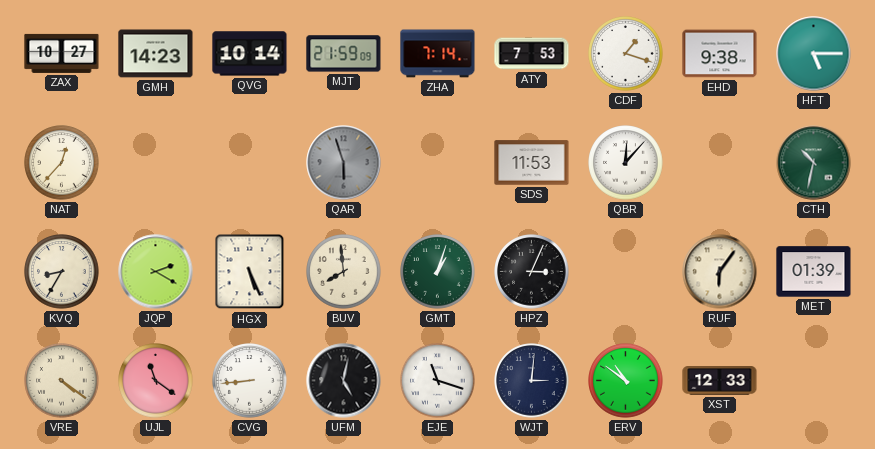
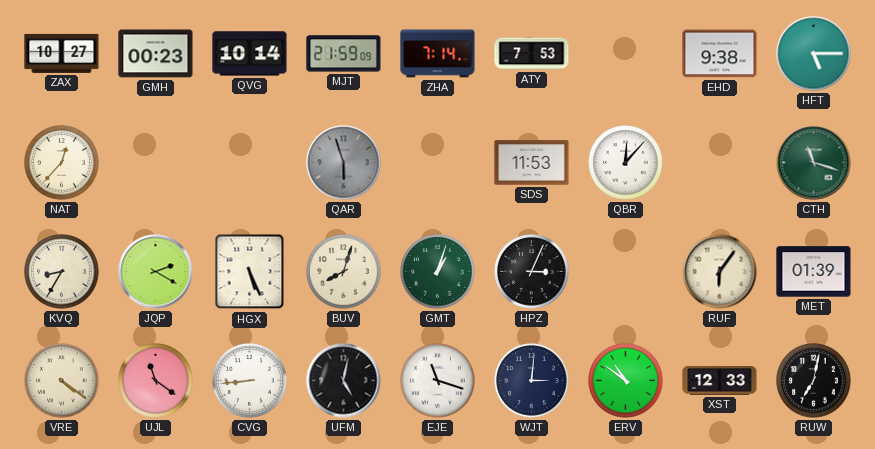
GMH: 14:23 -> 00:23 (156, 54)
CDF: 1:18 -> none (626, 54)
CTH: 10:32 -> 11:18 (814, 163)
BUV: 7:59 -> 8:03 (344, 272)
RUW: none -> 7:02 (814, 381)
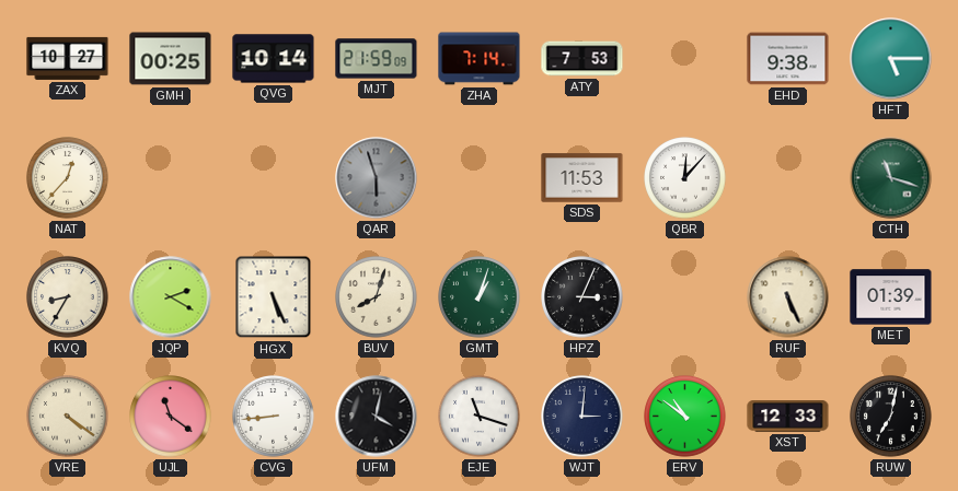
GMH: 00:23 -> 00:25 (171, 59)
RUF: 6:06 -> 5:26 (788, 297)
UFM: 5:02 -> 4:02 (377, 417)
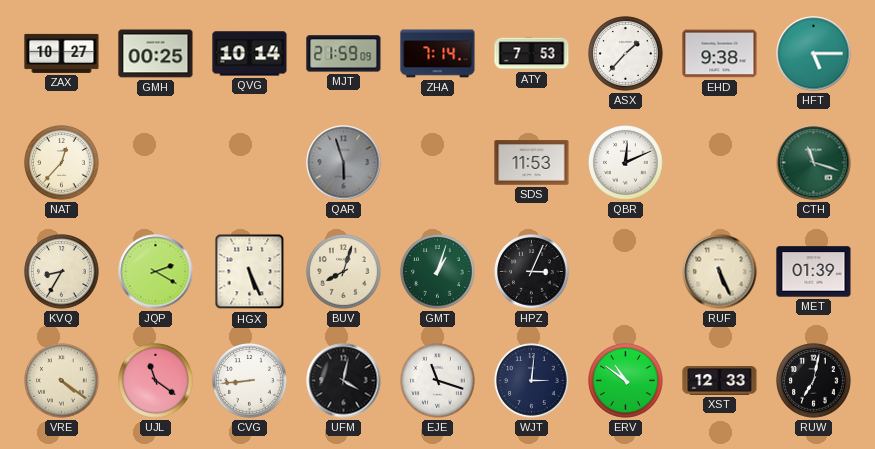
ASX: none -> 1:37 (626, 54)
QBR: 12:07 -> 12:11 (626, 163)
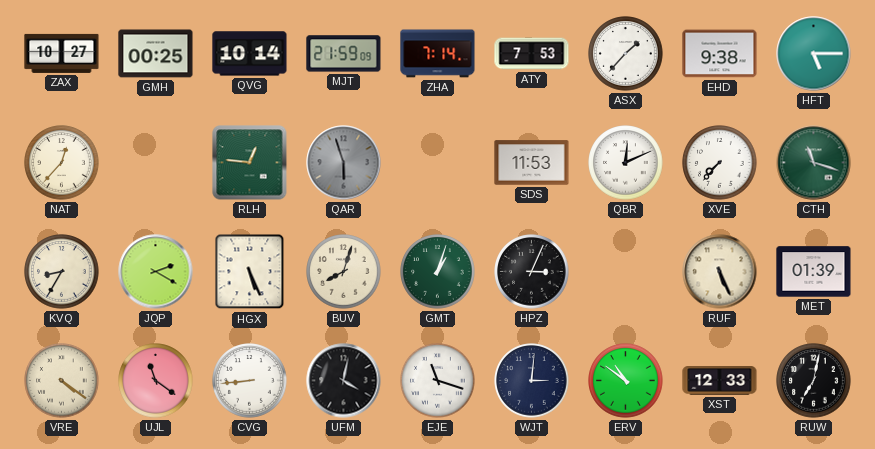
RLH: none -> 12:46 (250, 163)
XVE: none -> 7:37 (720, 163)
